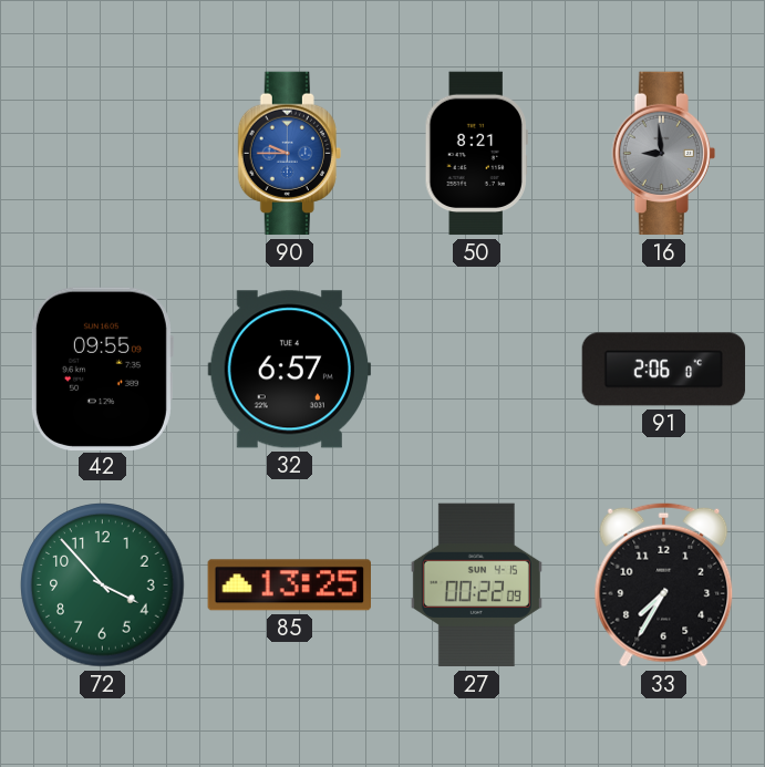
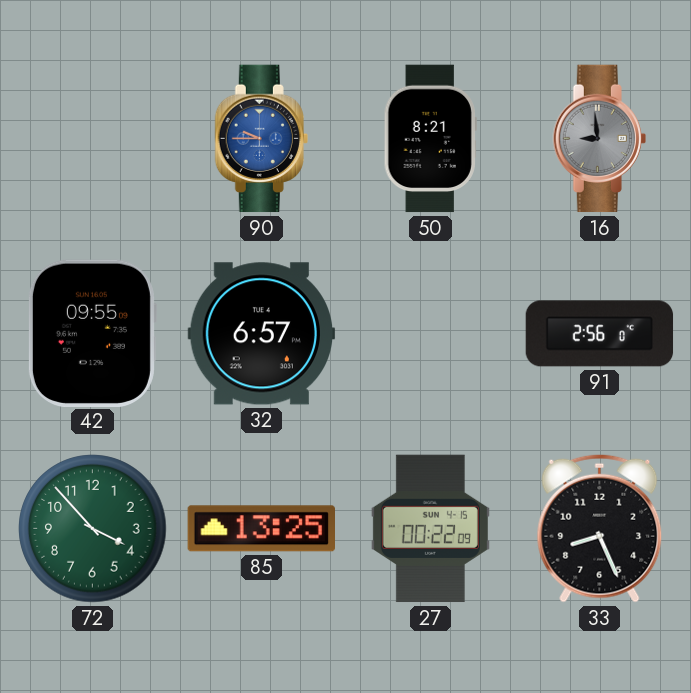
91: 2:06 -> 2:56 (600, 334)
33: 7:35 -> 8:26 (600, 528)
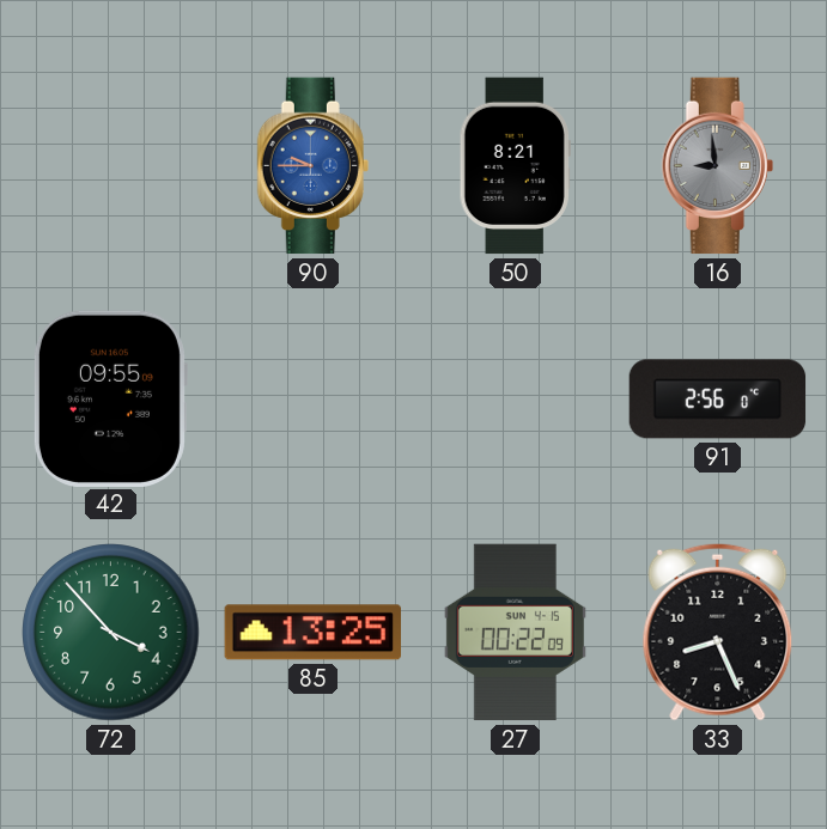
32: 6:57 -> none (262, 334)
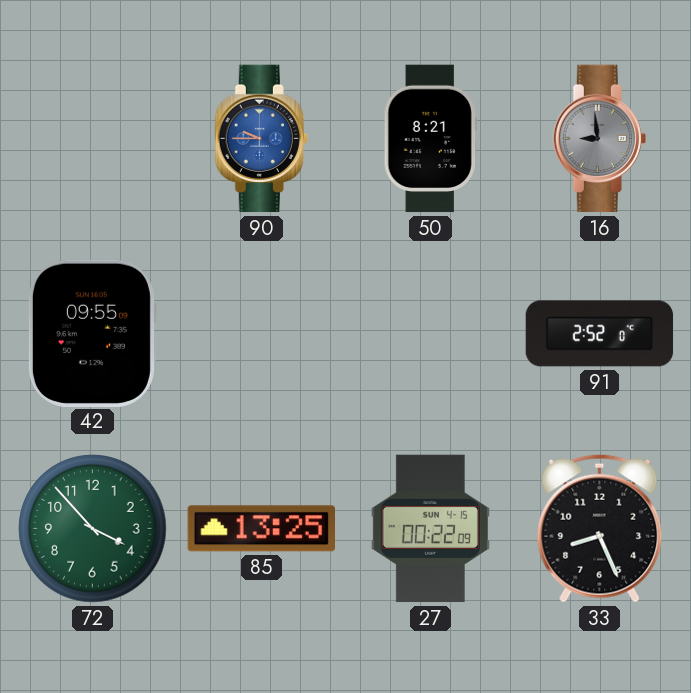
91: 2:56 -> 2:52 (600, 334)
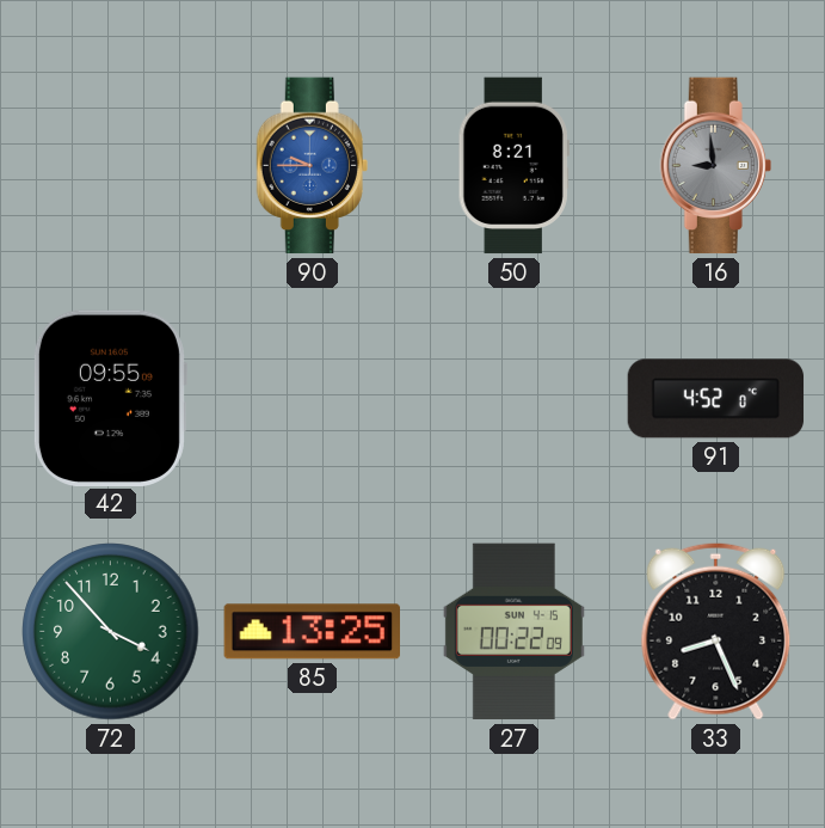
91: 2:52 -> 4:52 (716, 399)
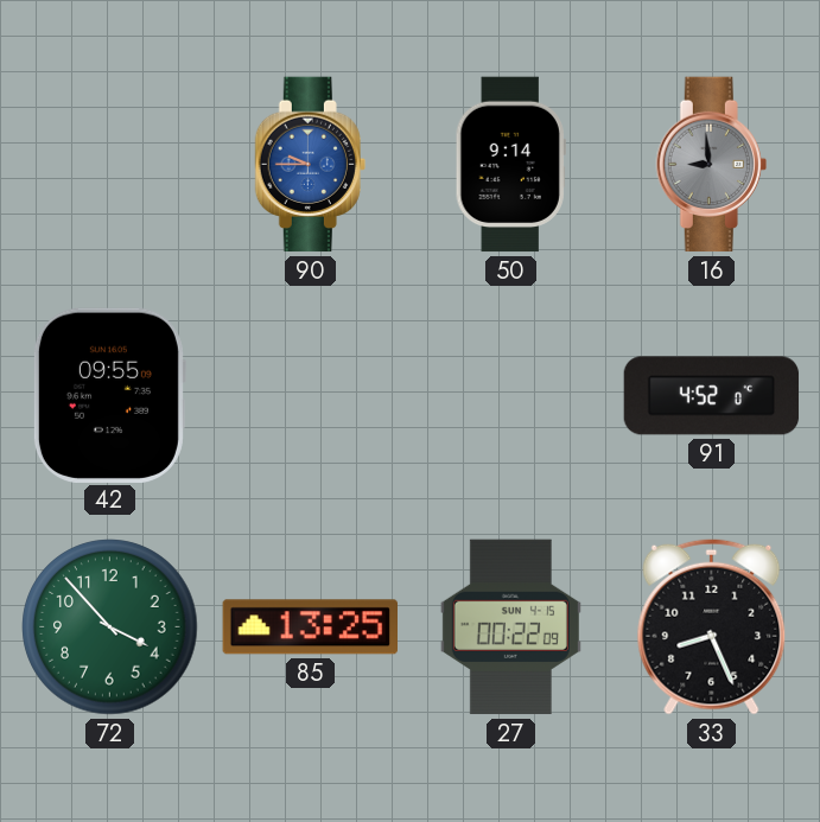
50: 8:21 -> 9:14 (510, 165)
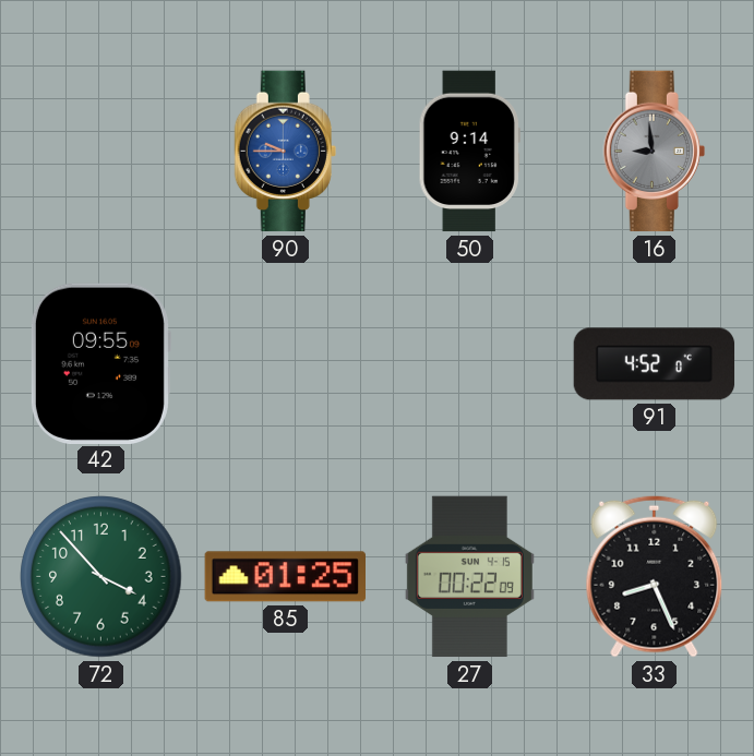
85: 13:25 -> 01:25 (285, 577)
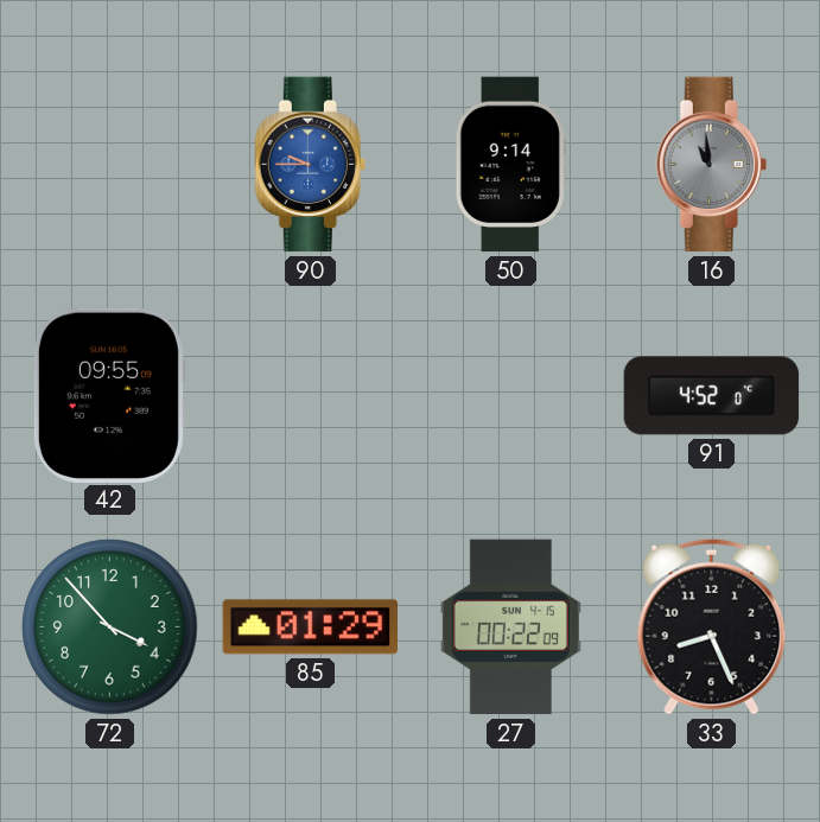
16: 8:59 -> 10:59 (711, 165)
85: 01:25 -> 01:29 (310, 627)
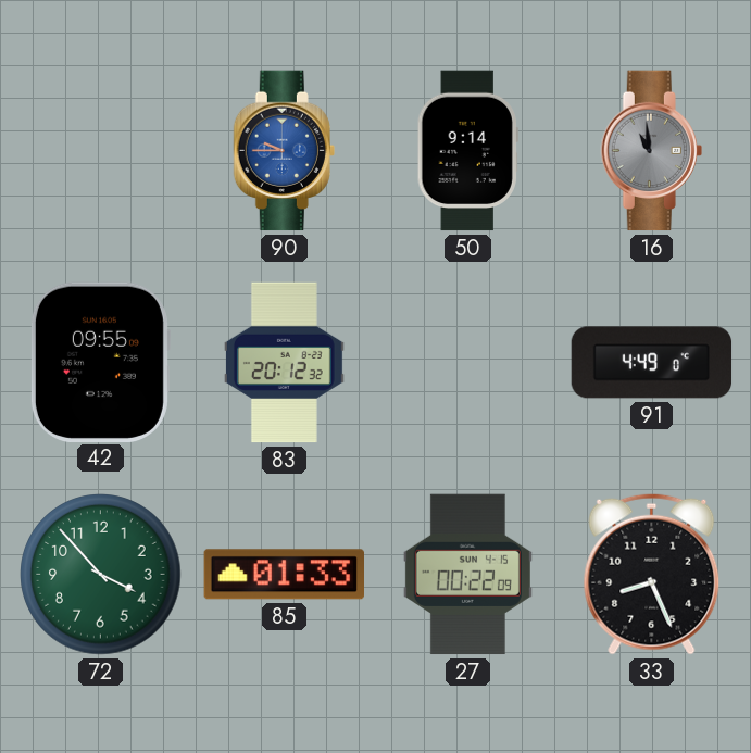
83: none -> 20:12 (284, 363)
91: 4:52 -> 4:49 (652, 363)
85: 01:29 -> 01:33 (284, 575)
